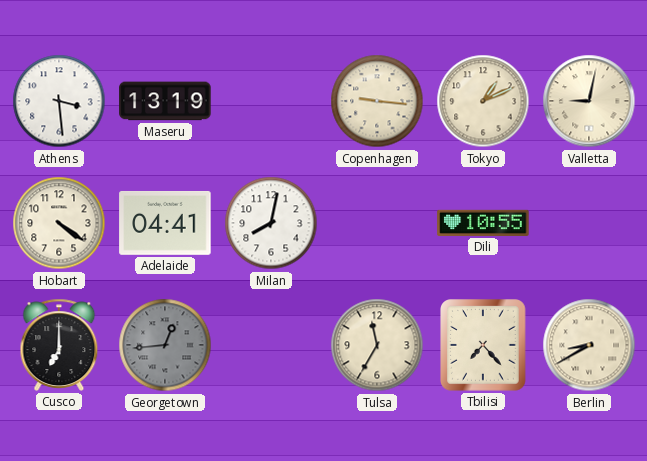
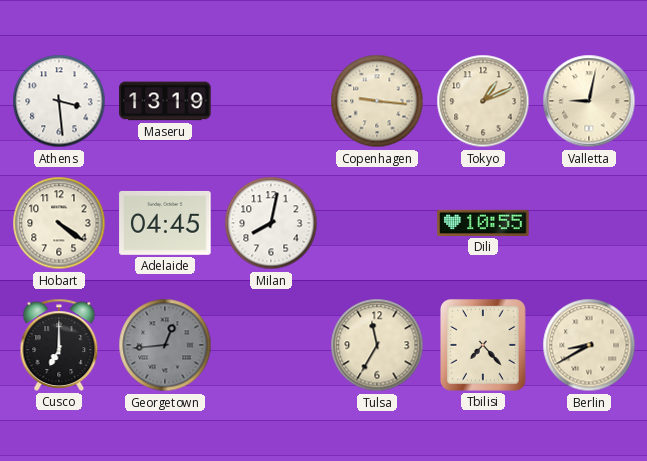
Adelaide: 04:41 -> 04:45 (165, 223)
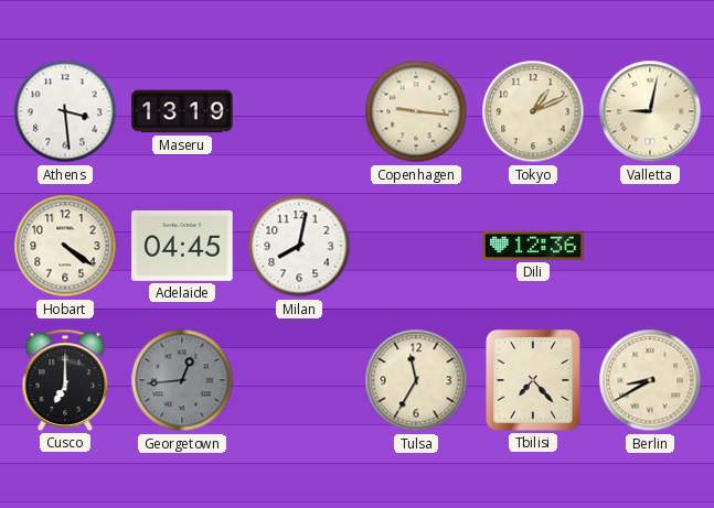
Dili: 10:55 -> 12:36 (533, 246)
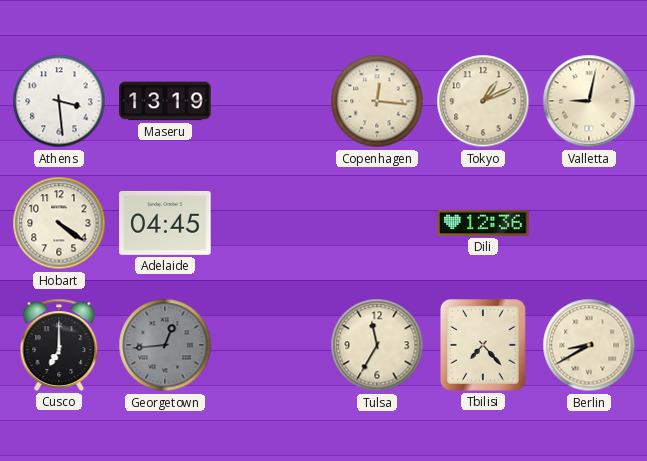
Copenhagen: 9:16 -> 12:16 (377, 101)
Milan: 8:02 -> none (299, 246)
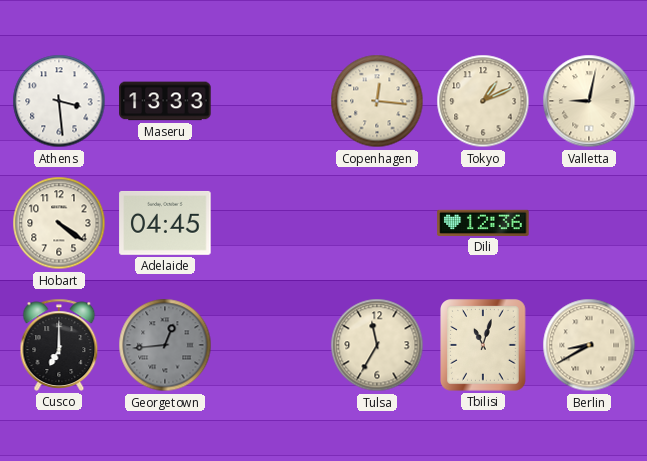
Maseru: 13:19 -> 13:33 (165, 101)
Tbilisi: 7:23 -> 11:03 (483, 345)
